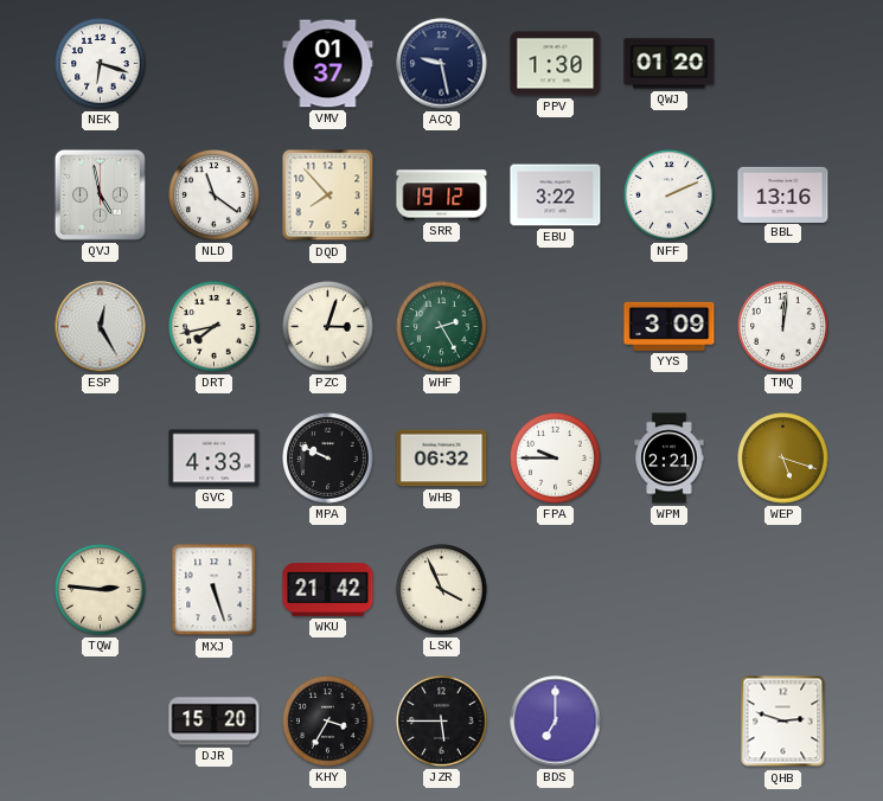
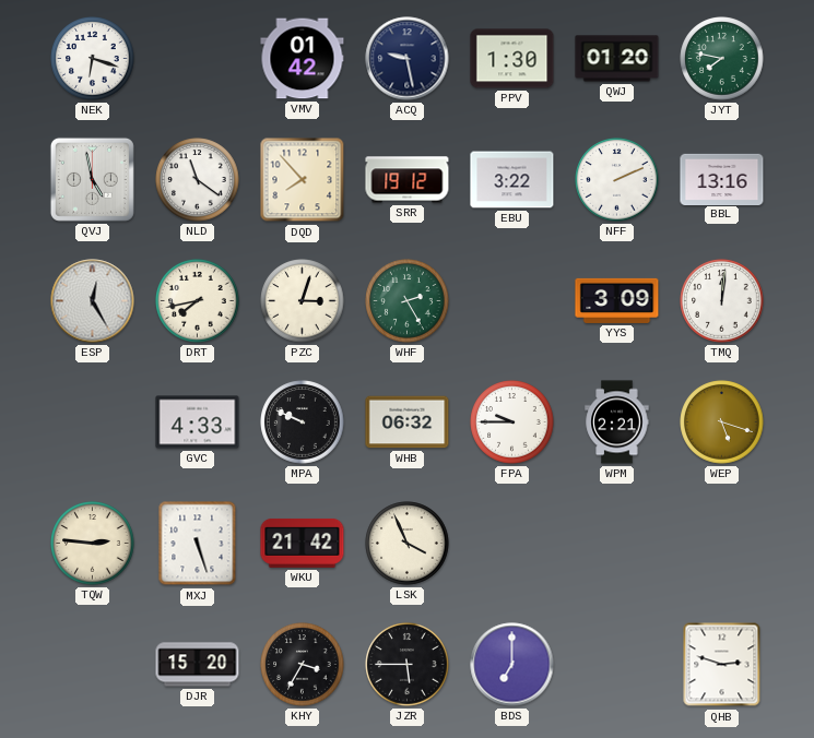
VMV: 01:37 -> 01:42 (303, 59)
JYT: none -> 7:47 (722, 59)
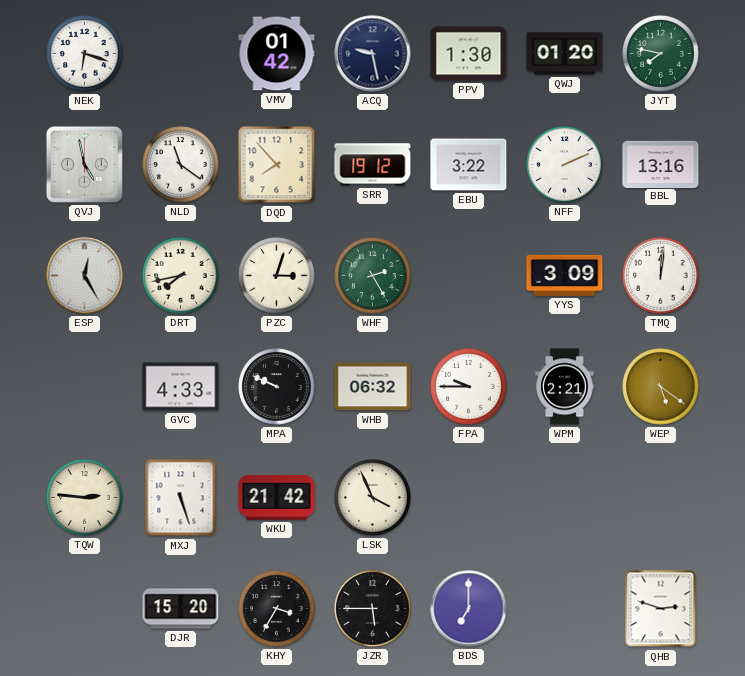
WEP: 5:18 -> 5:21 (661, 387)
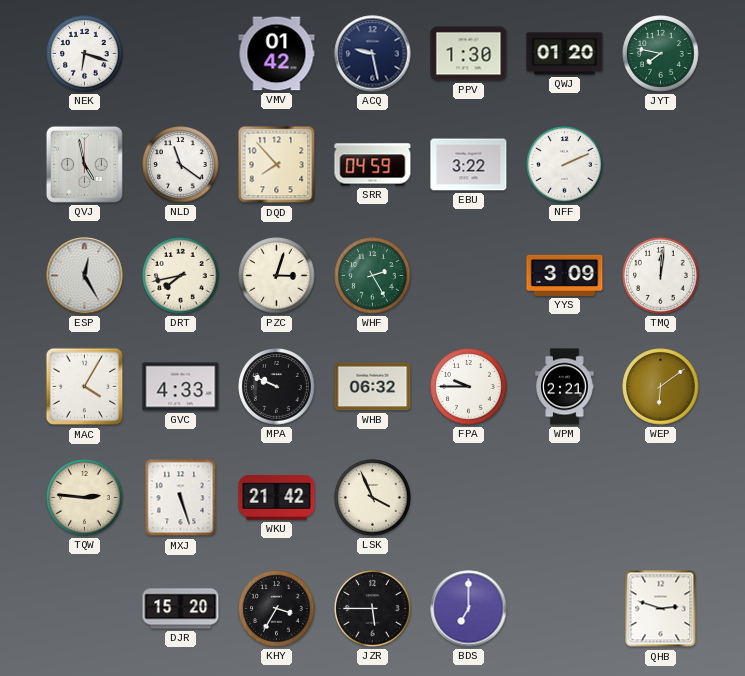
SRR: 19:12 -> 04:59 (373, 165)
BBL: 13:16 -> none (661, 164)
MAC: none -> 4:05 (85, 387)
WEP: 5:21 -> 6:09 (661, 387)
